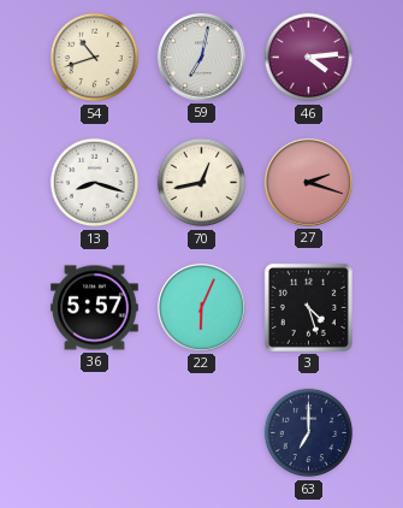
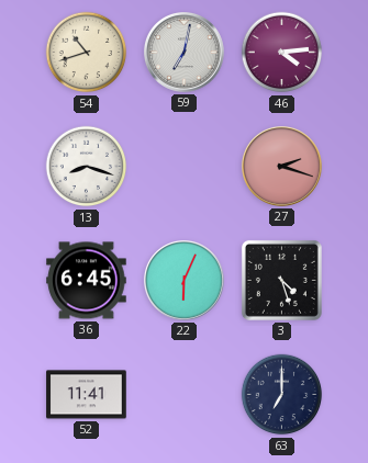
70: 12:43 -> none (202, 183)
36: 5:57 -> 6:45 (87, 281)
52: none -> 11:41 (87, 395)
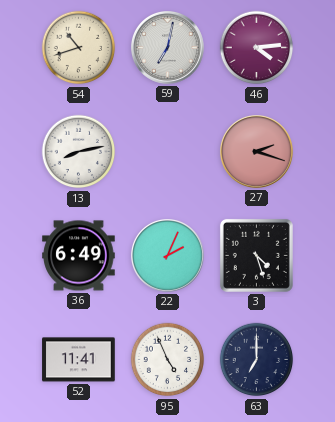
13: 8:18 -> 8:13 (79, 152)
36: 6:45 -> 6:49 (79, 256)
22: 6:04 -> 2:04 (168, 256)
95: none -> 4:56 (168, 360)
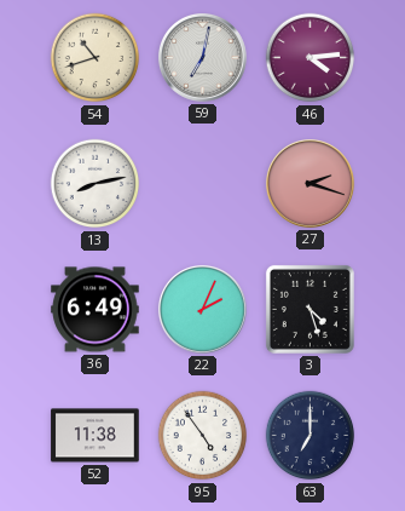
52: 11:41 -> 11:38 (96, 436)
95: 4:56 -> 4:54 (203, 436)
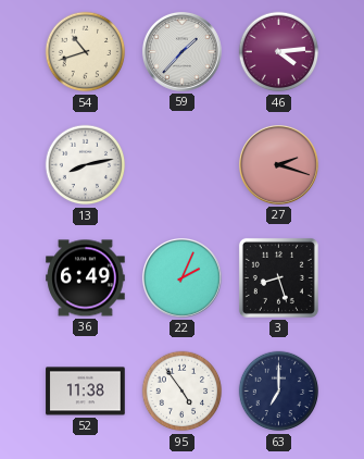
59: 7:02 -> 1:37 (183, 52)
3: 4:27 -> 8:27 (278, 277)
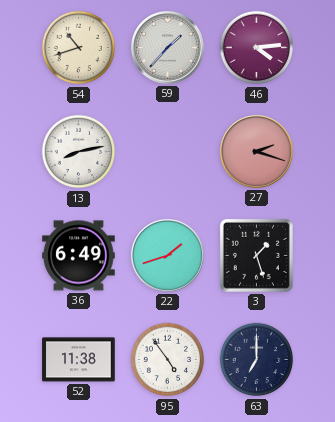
22: 2:04 -> 1:42 (168, 256)
3: 8:27 -> 1:27 (256, 255)
